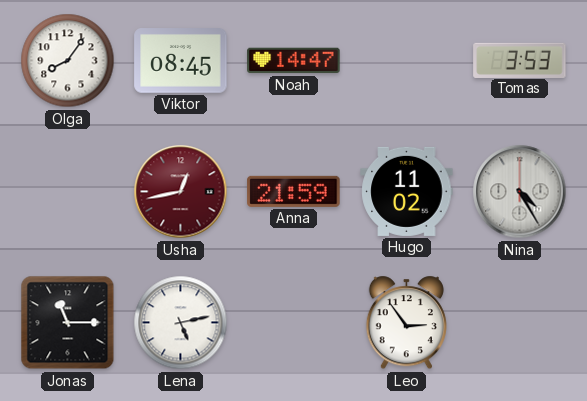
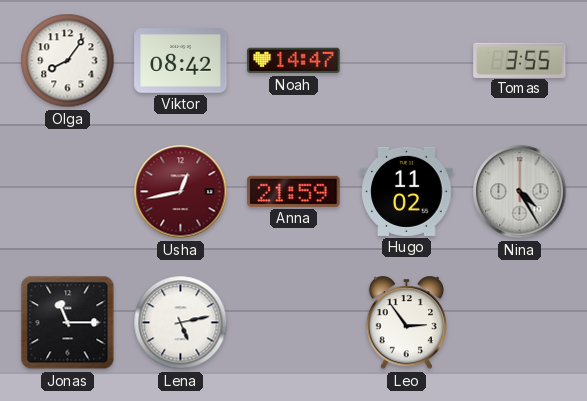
Viktor: 08:45 -> 08:42 (181, 61)
Tomas: 3:53 -> 3:55 (520, 60)
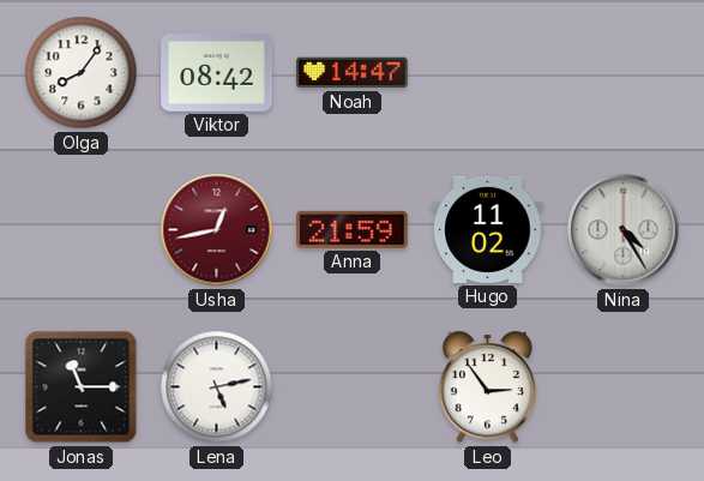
Tomas: 3:55 -> none (520, 60)
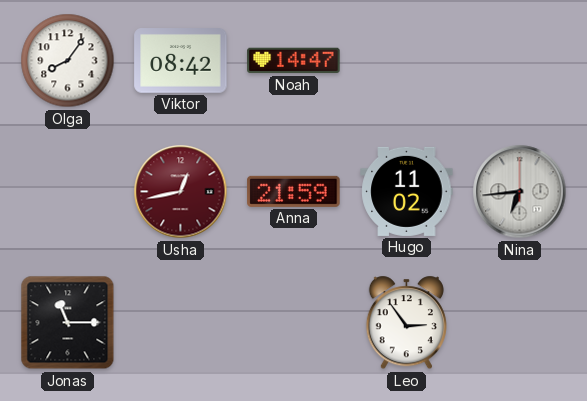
Nina: 4:25 -> 6:44 (520, 192)
Lena: 5:13 -> none (217, 387)
